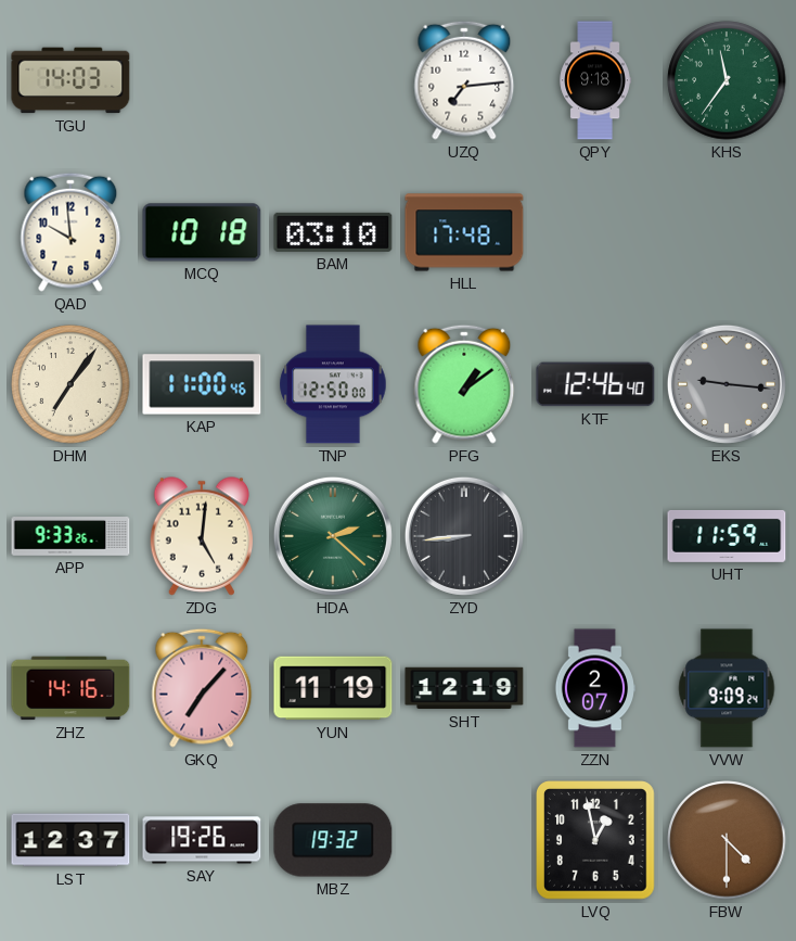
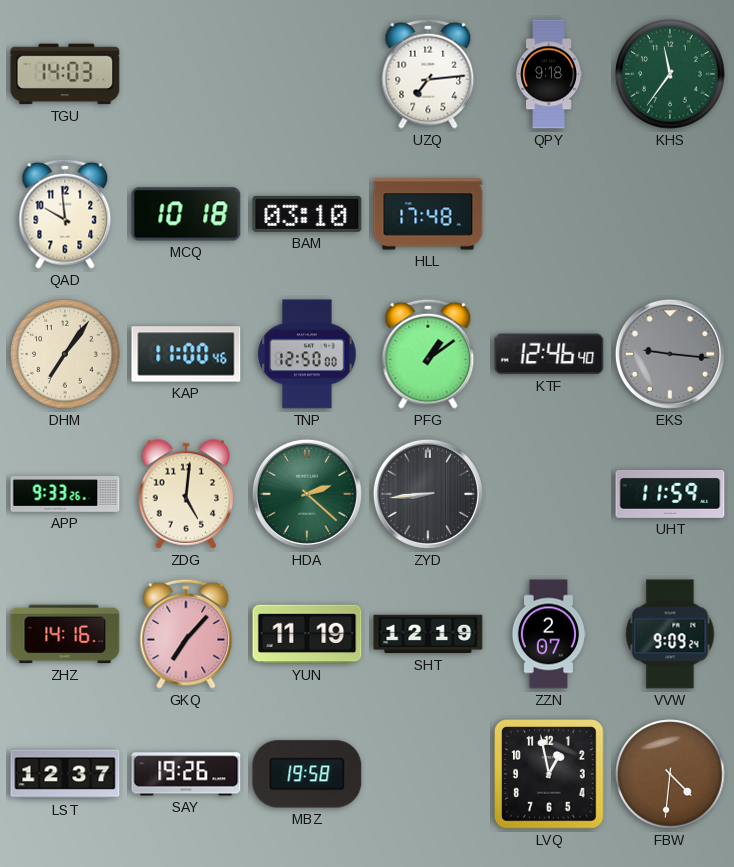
MBZ: 19:32 -> 19:58 (307, 774)
FBW: 4:30 -> 4:31 (670, 774)
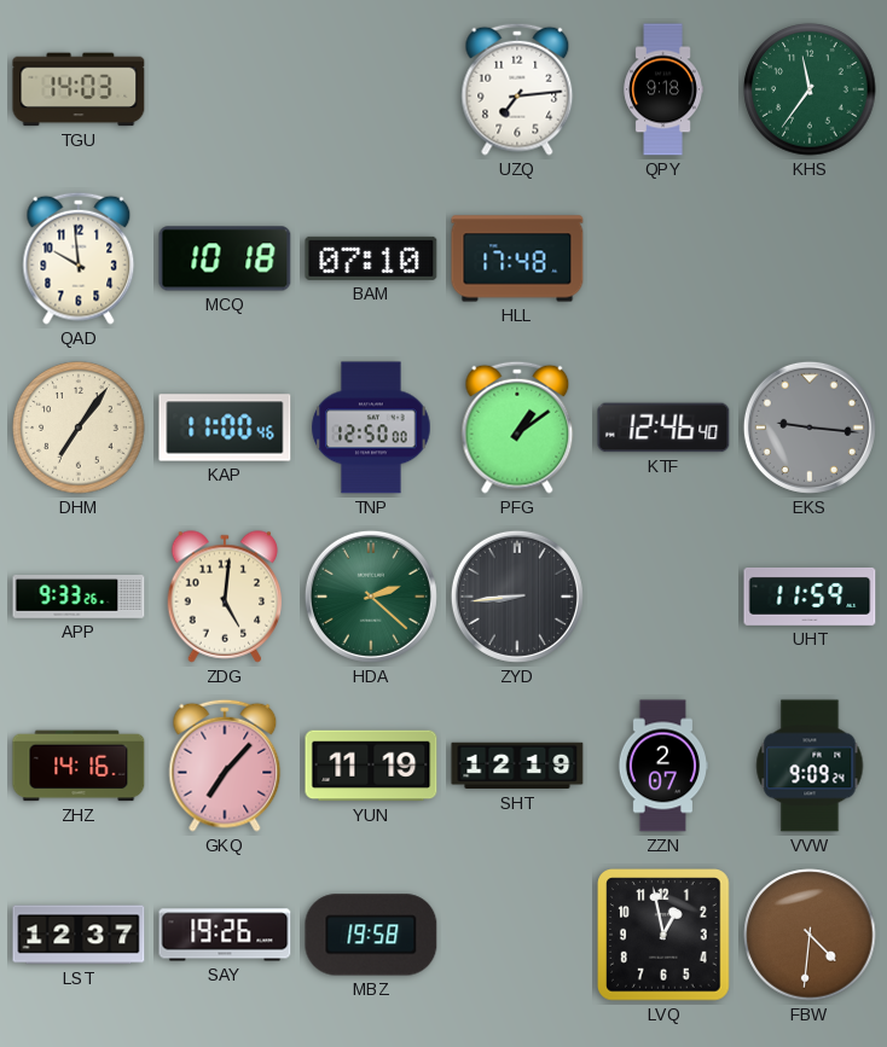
BAM: 03:10 -> 07:10 (371, 258)
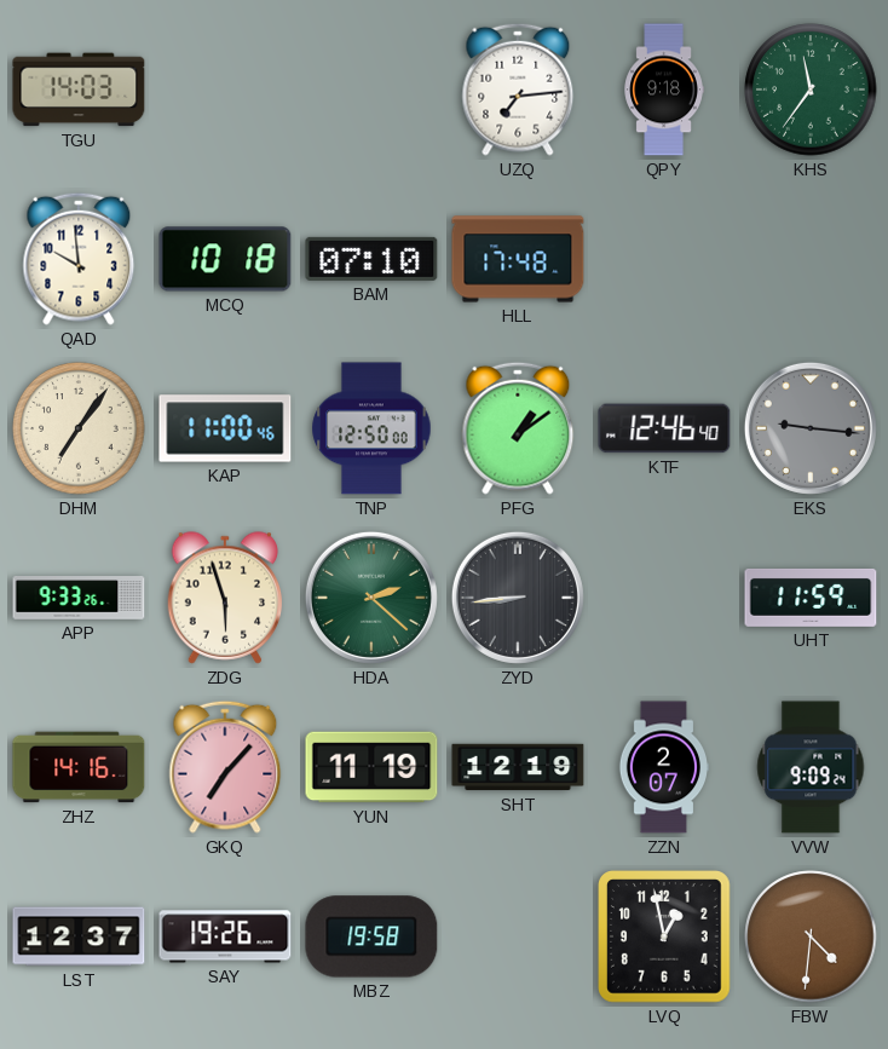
ZDG: 5:01 -> 5:57 (225, 598)
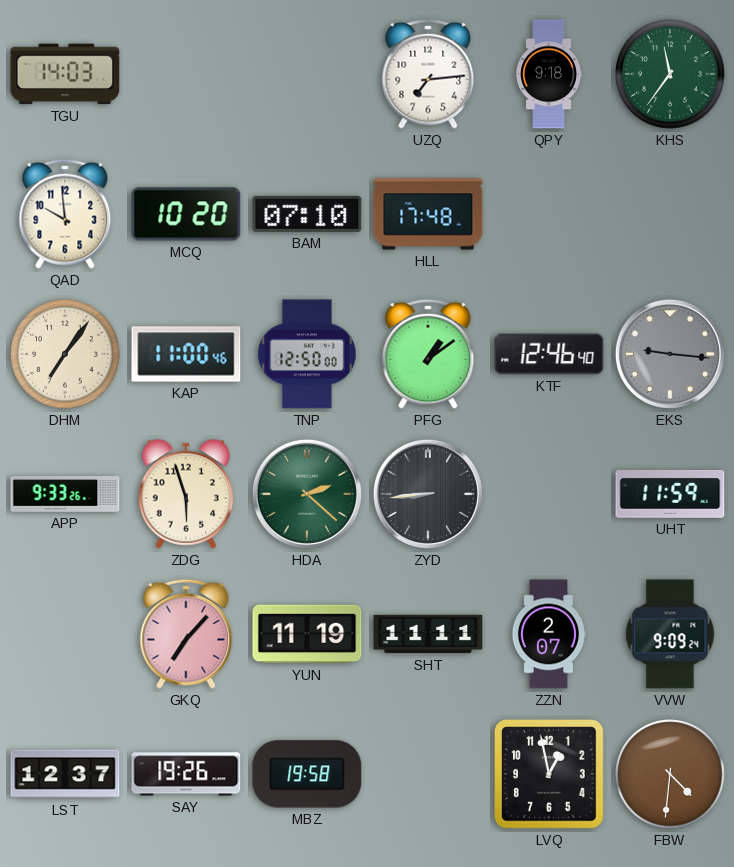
MCQ: 10:18 -> 10:20 (186, 214)
ZHZ: 14:16 -> none (79, 767)
SHT: 12:19 -> 11:11 (428, 634)
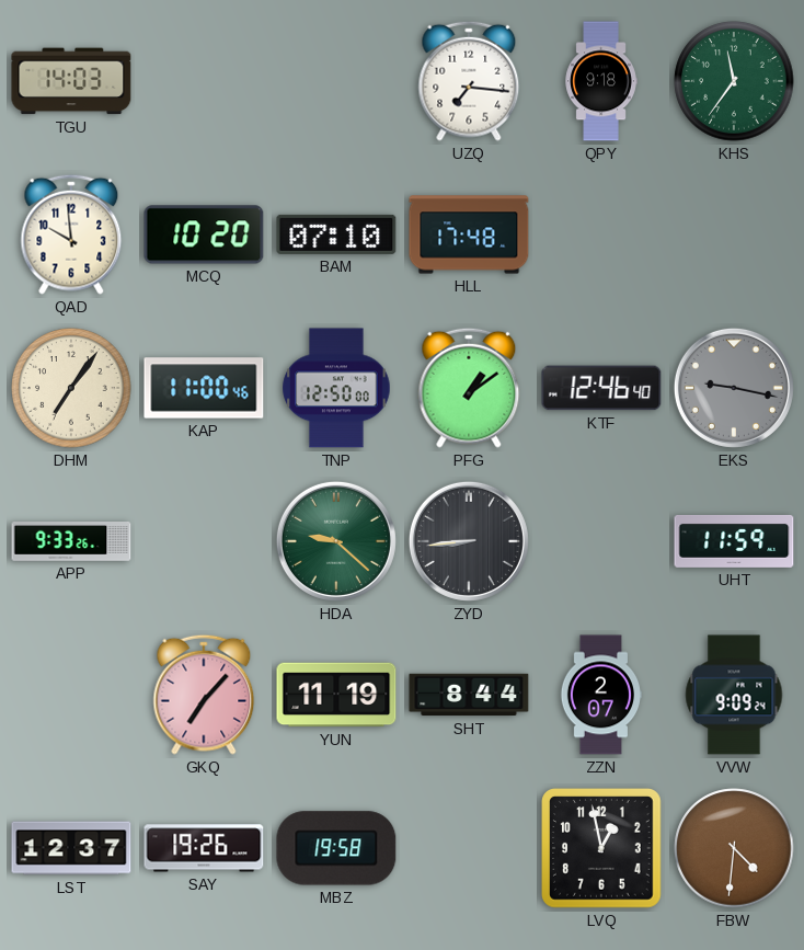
UZQ: 7:14 -> 7:16 (469, 81)
EKS: 9:16 -> 9:17 (734, 388)
ZDG: 5:57 -> none (186, 494)
HDA: 2:22 -> 9:22 (336, 541)
SHT: 11:11 -> 8:44 (469, 695)
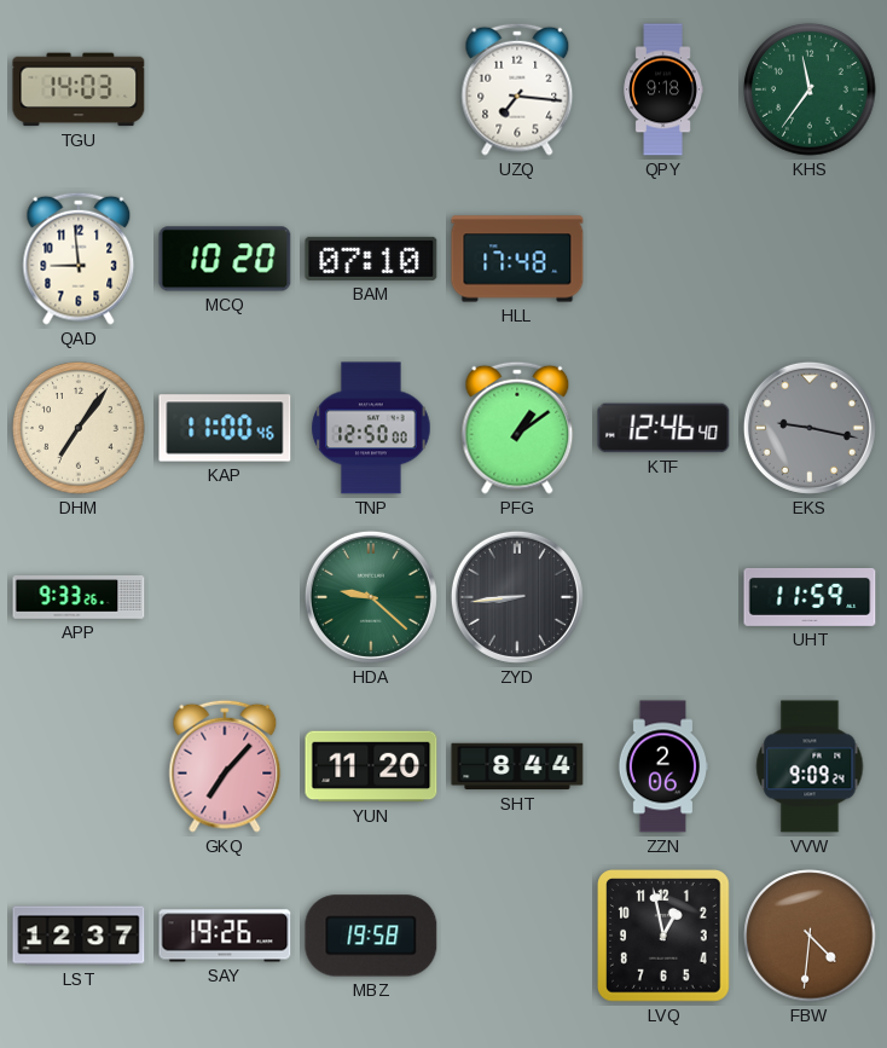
QAD: 9:59 -> 8:59 (79, 259)
YUN: 11:19 -> 11:20 (371, 766)
ZZN: 2:07 -> 2:06 (662, 766)
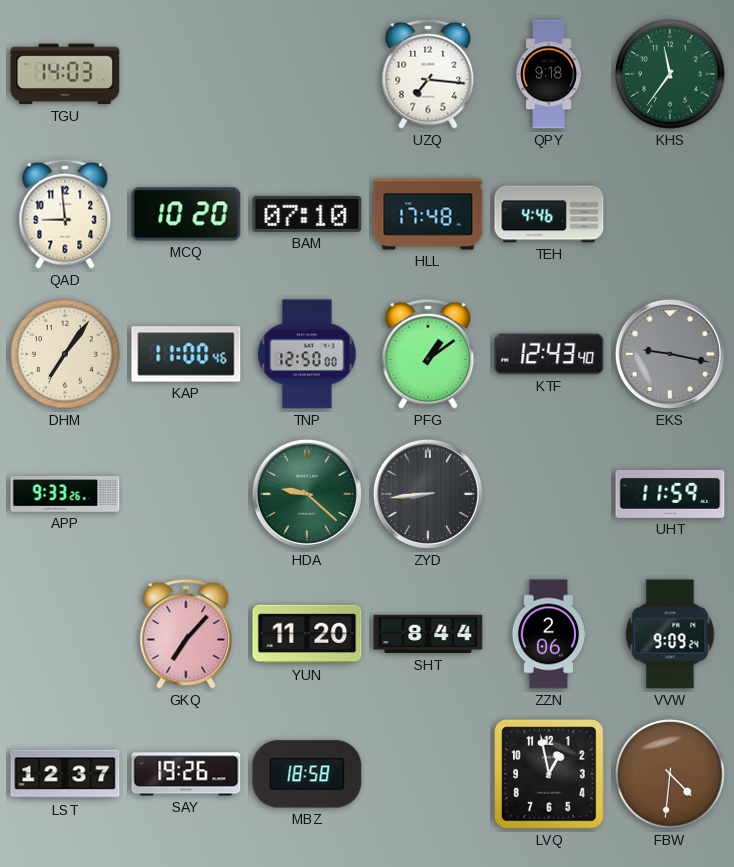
TEH: none -> 4:46 (549, 214)
KTF: 12:46 -> 12:43 (549, 354)
MBZ: 19:58 -> 18:58 (307, 774)
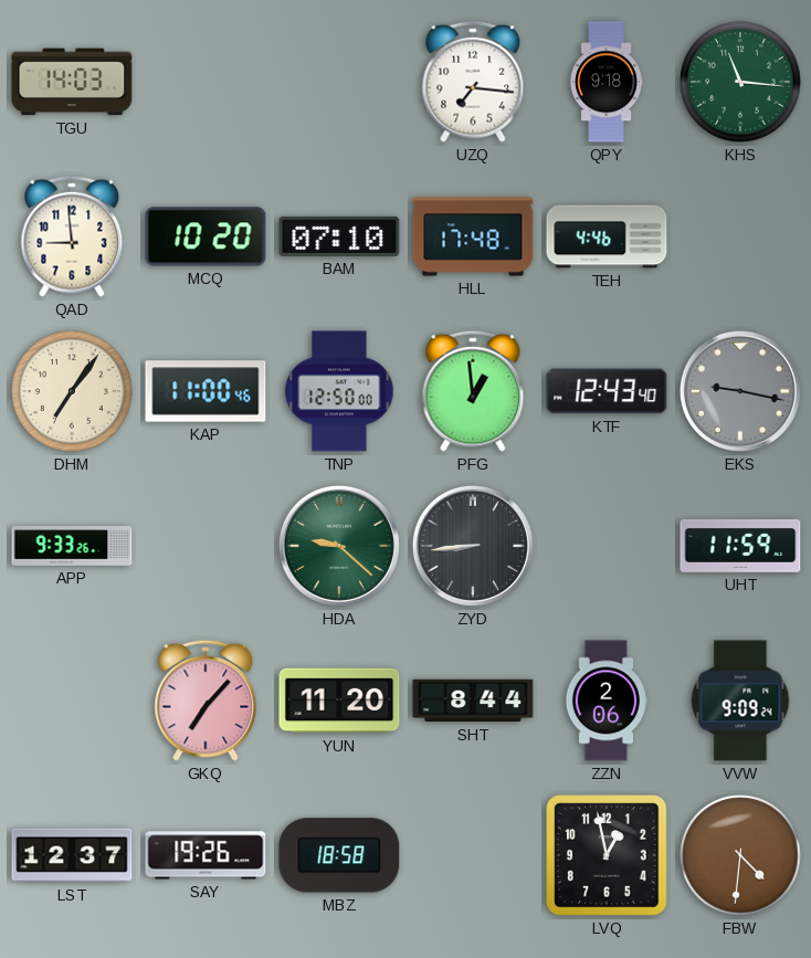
KHS: 11:36 -> 11:16 (740, 82)
PFG: 1:09 -> 12:59 (473, 391)
